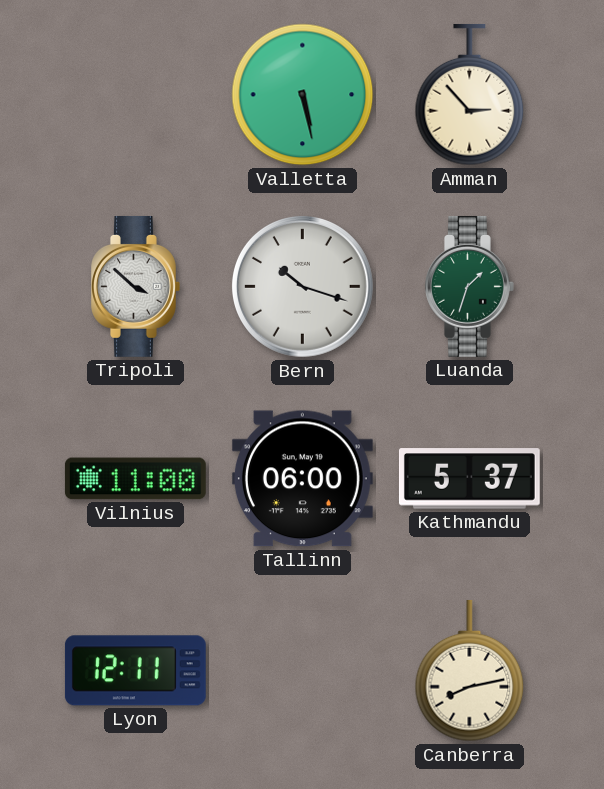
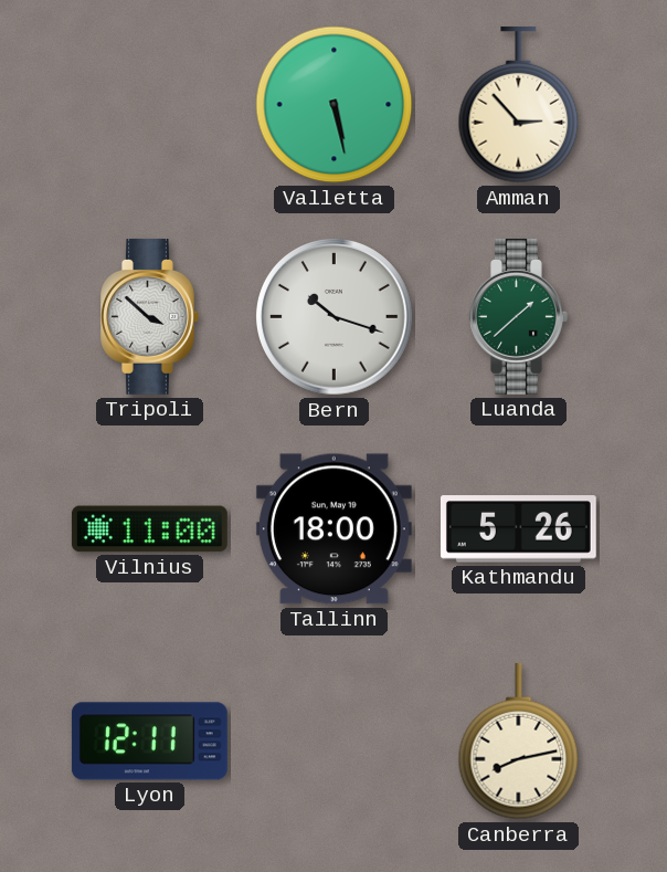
Luanda: 1:33 -> 1:38 (519, 316)
Tallinn: 06:00 -> 18:00 (333, 529)
Kathmandu: 5:37 -> 5:26 (518, 529)
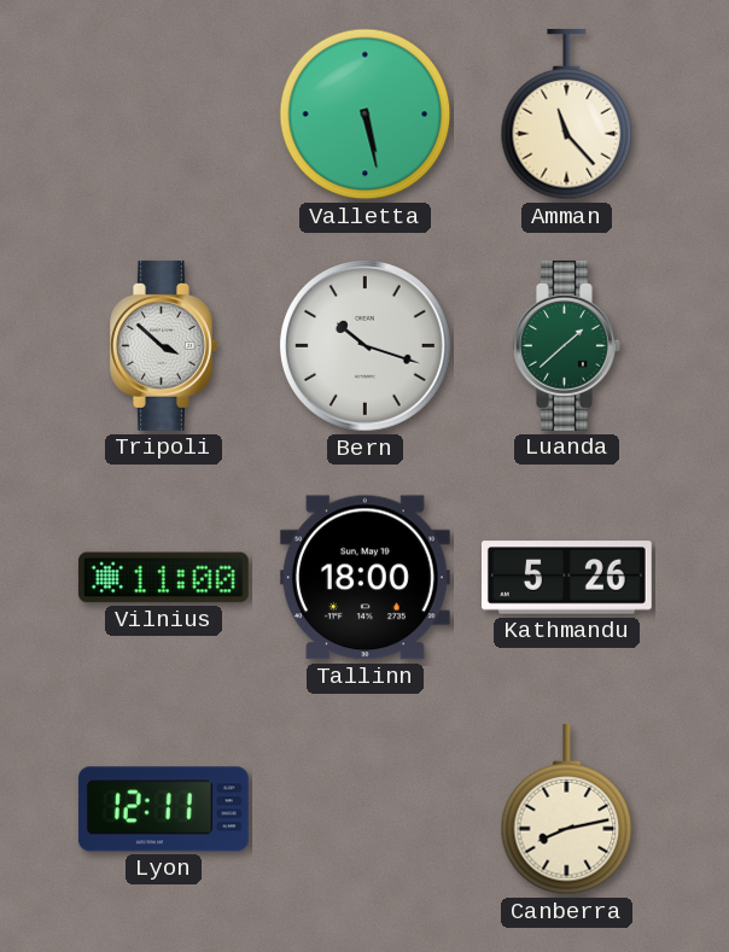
Amman: 2:53 -> 11:23 (567, 115)
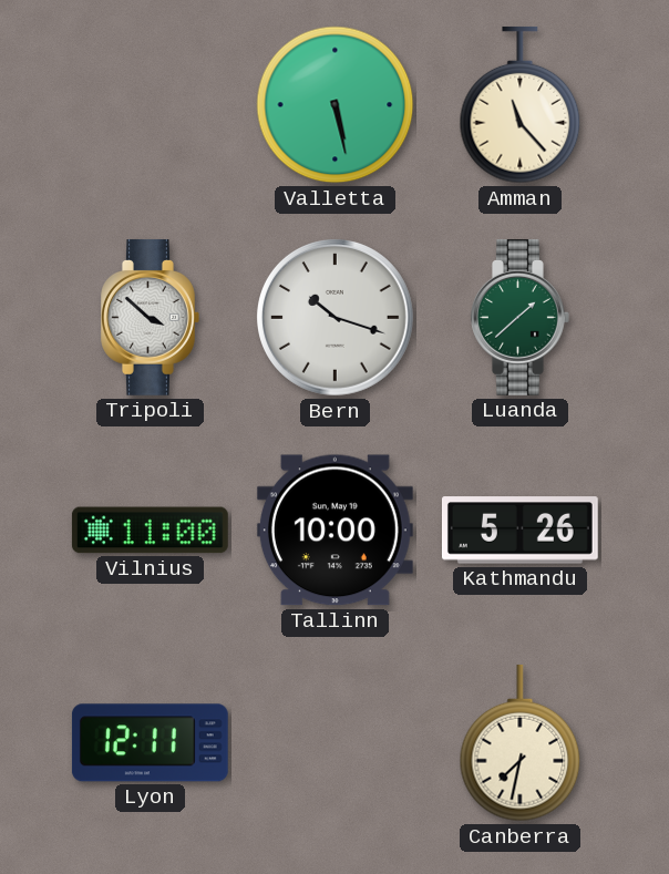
Tallinn: 18:00 -> 10:00 (334, 531)
Canberra: 8:13 -> 7:32 (521, 743)
